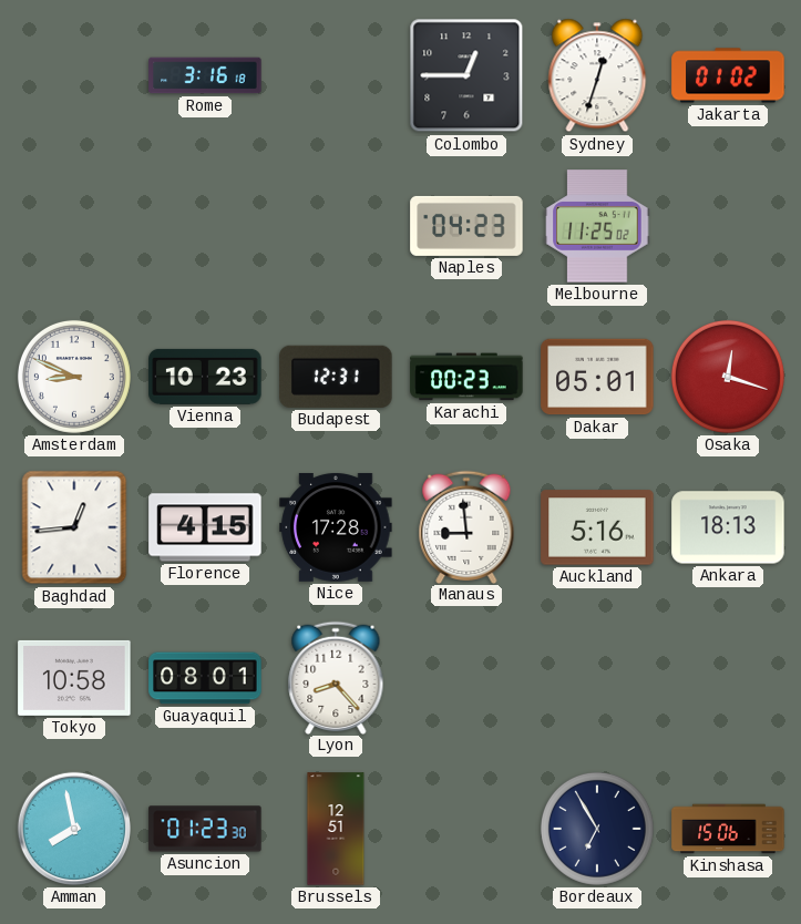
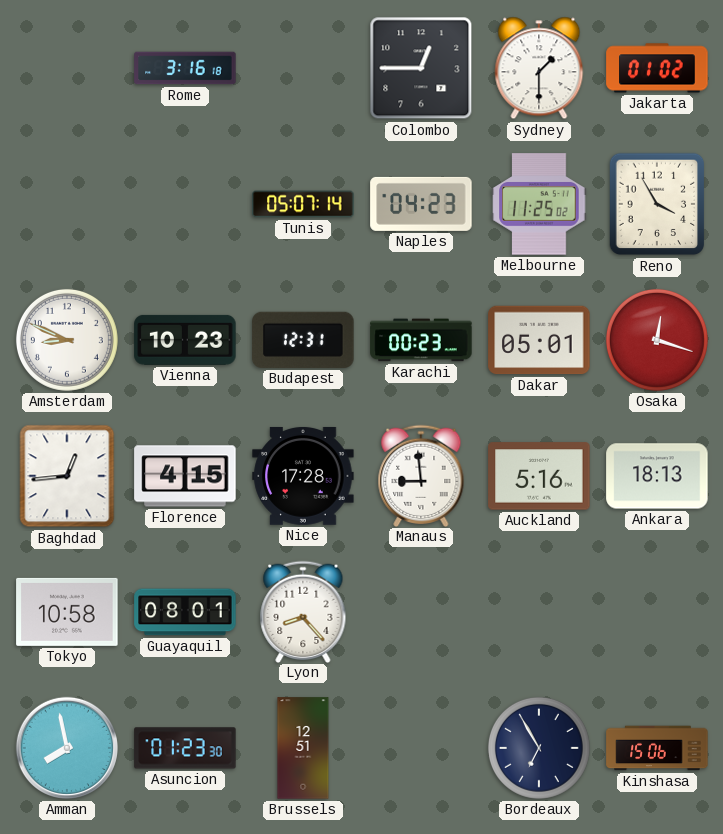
Sydney: 12:33 -> 1:30 (539, 68)
Tunis: none -> 05:07 (303, 204)
Reno: none -> 3:55 (657, 204)
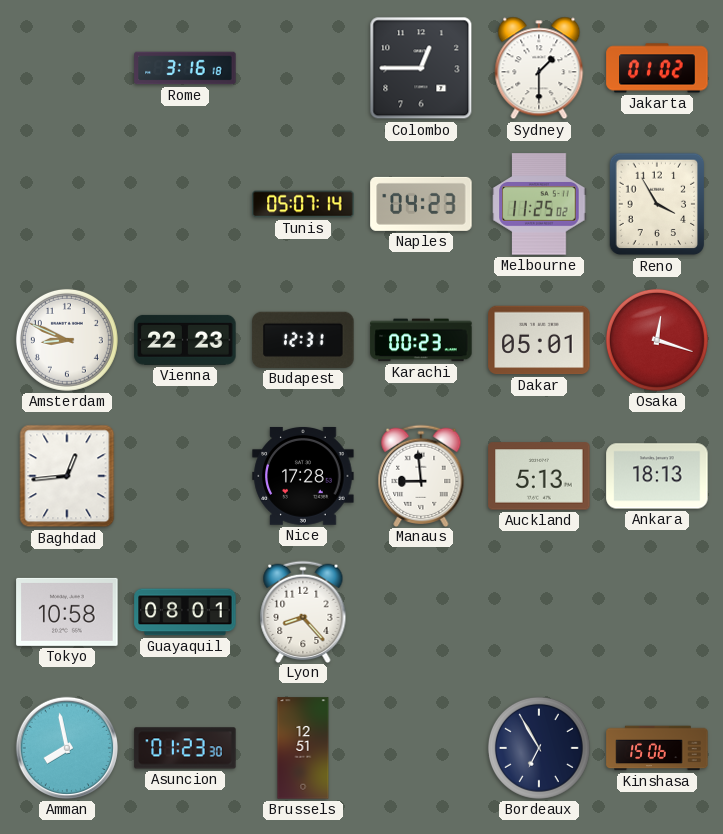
Vienna: 10:23 -> 22:23 (185, 340)
Florence: 4:15 -> none (185, 476)
Auckland: 5:16 -> 5:13 (539, 476)
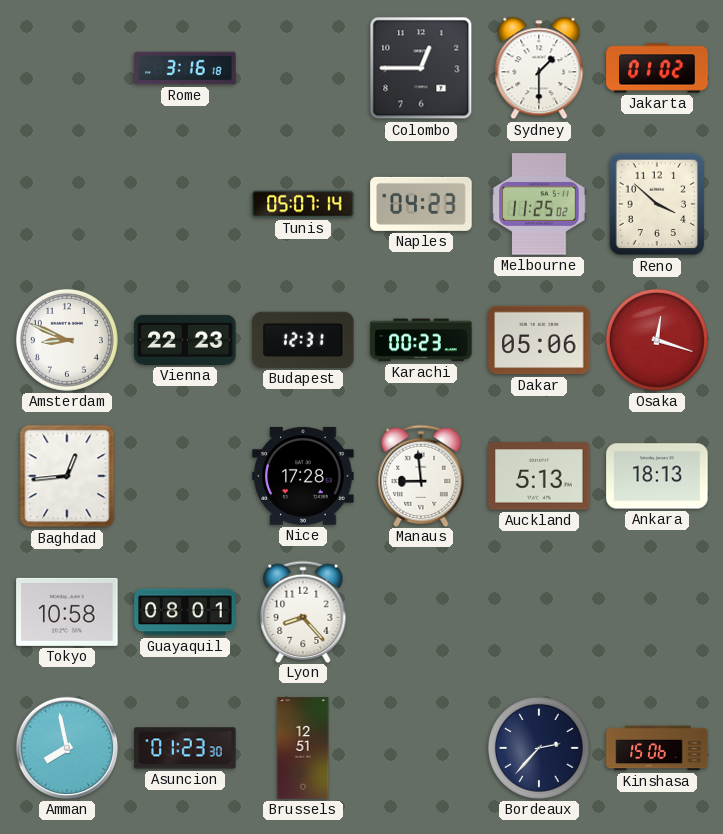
Reno: 3:55 -> 3:52 (657, 204)
Dakar: 05:01 -> 05:06 (539, 340)
Bordeaux: 6:55 -> 2:37 (539, 748)
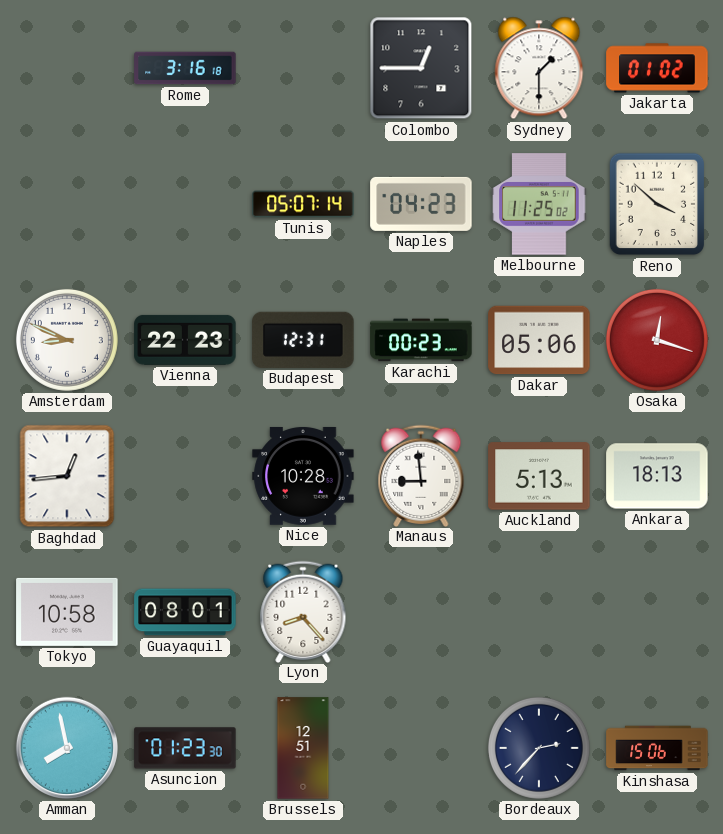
Nice: 17:28 -> 10:28 (303, 476)
